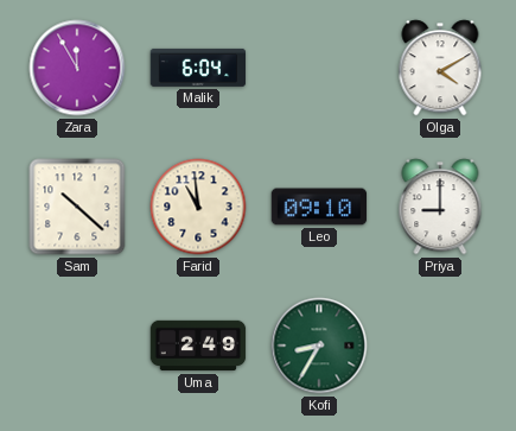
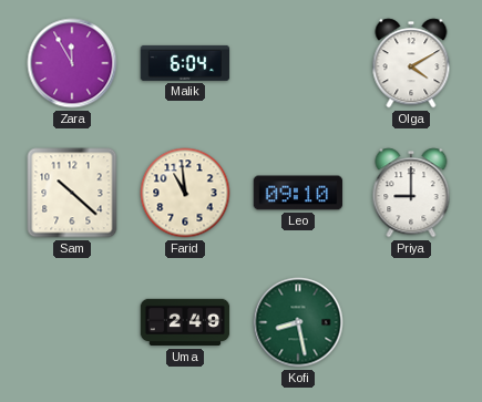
Kofi: 8:35 -> 8:28 (298, 322)
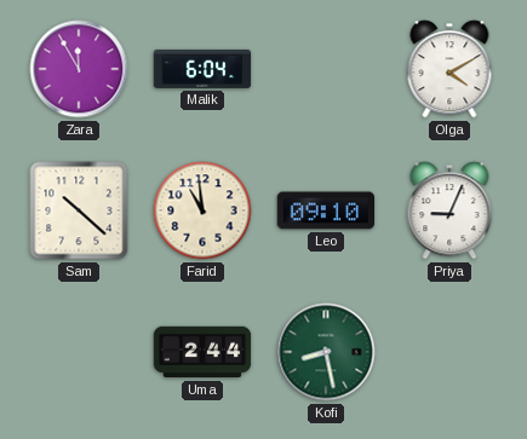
Priya: 9:00 -> 9:04 (449, 210)
Uma: 2:49 -> 2:44 (202, 352)
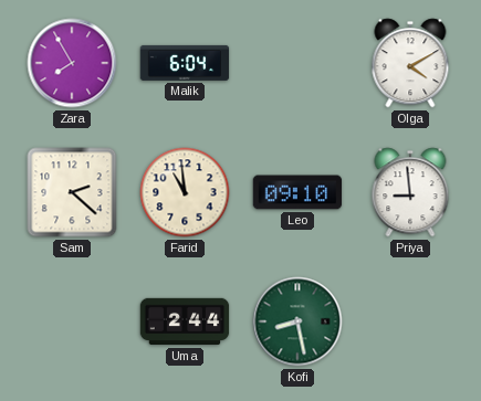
Zara: 11:55 -> 7:55 (72, 63)
Sam: 10:22 -> 2:22 (72, 192)
Priya: 9:04 -> 8:59 (410, 192)
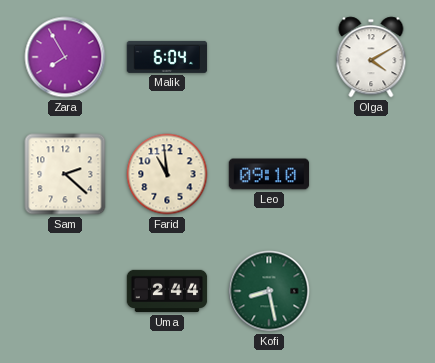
Priya: 8:59 -> none (410, 192)
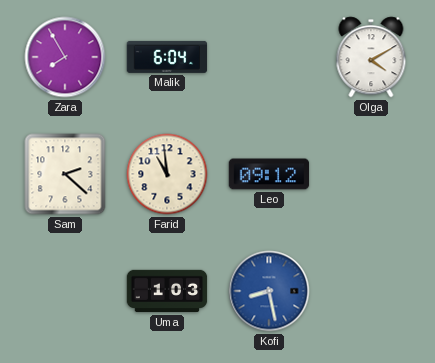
Leo: 09:10 -> 09:12 (269, 174)
Uma: 2:44 -> 1:03 (167, 291)
Kofi dial: green -> blue (269, 291)
